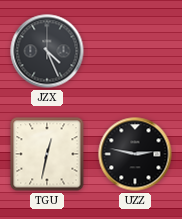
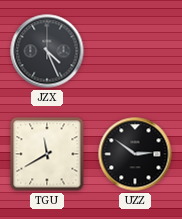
TGU: 12:32 -> 11:40 (47, 154)
UZZ: 2:47 -> 2:51 (135, 154)
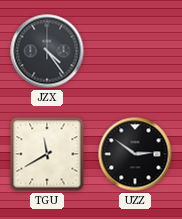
JZX: 4:26 -> 4:24 (47, 51)
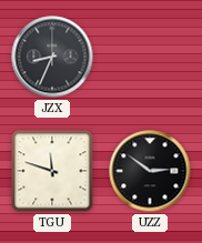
JZX: 4:24 -> 8:34 (52, 57)
TGU: 11:40 -> 11:48 (52, 171)
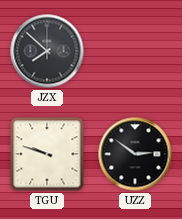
JZX: 8:34 -> 7:52 (47, 51)
TGU: 11:48 -> 9:48 (47, 154)
